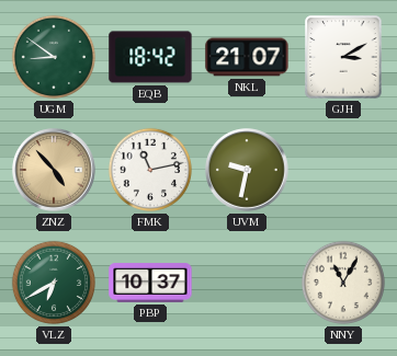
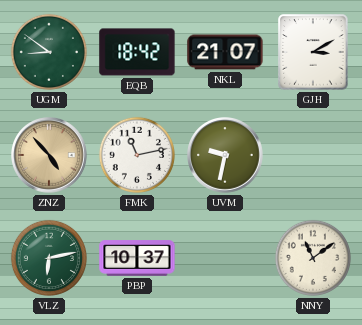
VLZ: 6:40 -> 6:13 (49, 258)
NNY: 11:05 -> 11:09 (313, 258)
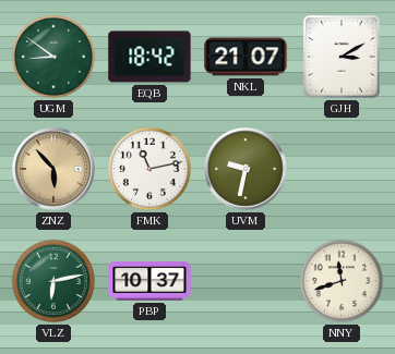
ZNZ: 4:53 -> 5:53 (55, 170)
NNY: 11:09 -> 11:42 (342, 281)
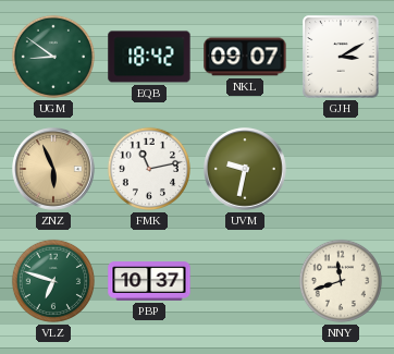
NKL: 21:07 -> 09:07 (245, 57)
ZNZ: 5:53 -> 5:56 (54, 170)
VLZ: 6:13 -> 6:48 (53, 281)
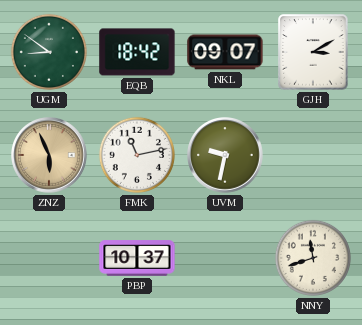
VLZ: 6:48 -> none (53, 281)
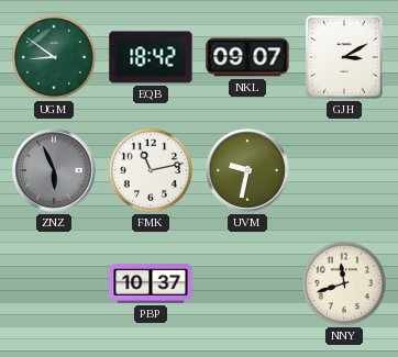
ZNZ dial: champagne -> grey (55, 171)
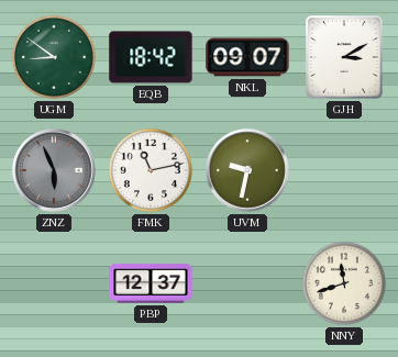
PBP: 10:37 -> 12:37 (151, 283)
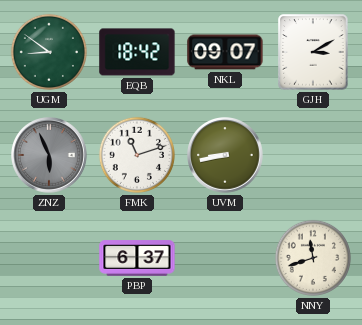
FMK: 11:13 -> 11:12 (137, 155)
UVM: 9:32 -> 8:43 (226, 156)
PBP: 12:37 -> 6:37 (137, 258)
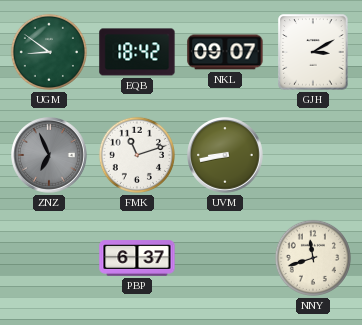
ZNZ: 5:56 -> 6:56 (50, 156)
